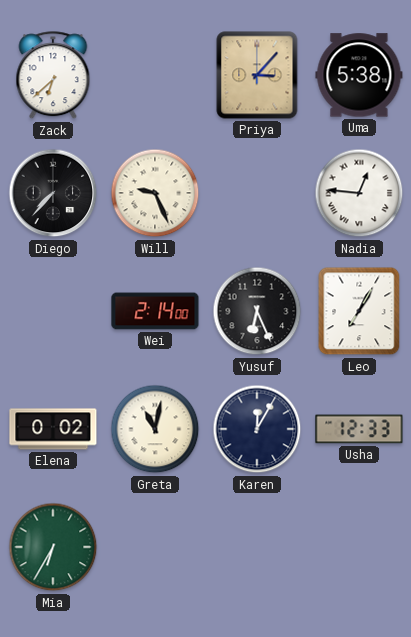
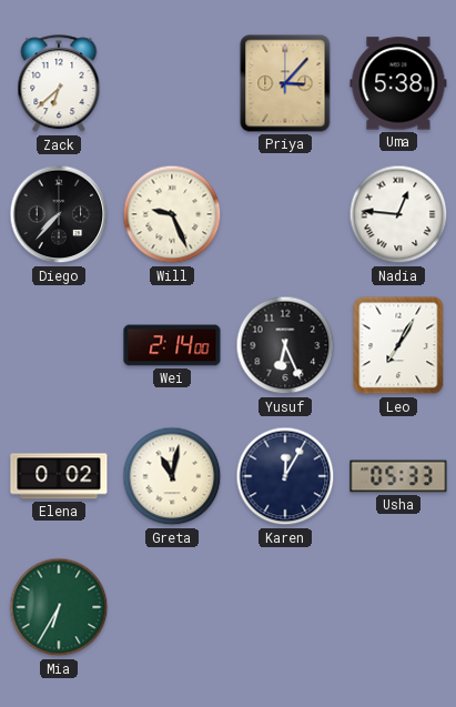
Usha: 12:33 -> 05:33 (398, 476)
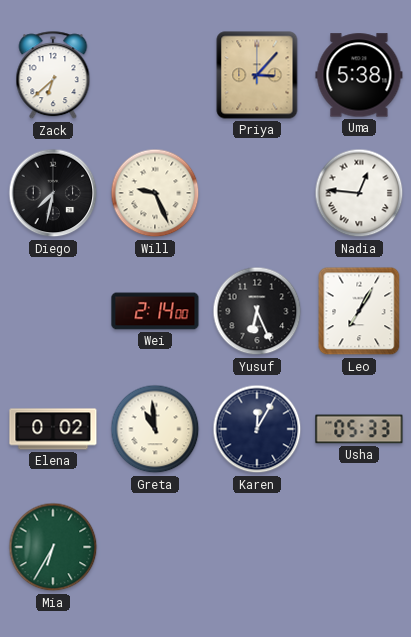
Diego: 7:37 -> 7:32 (53, 193)
Greta: 11:02 -> 10:59 (155, 429)
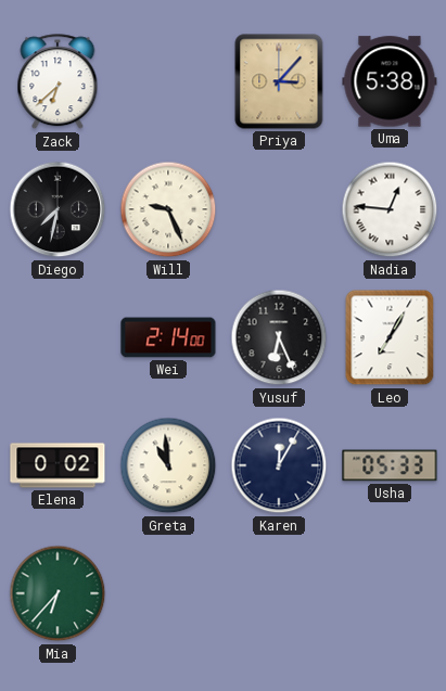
Mia: 6:35 -> 6:37 (58, 593)
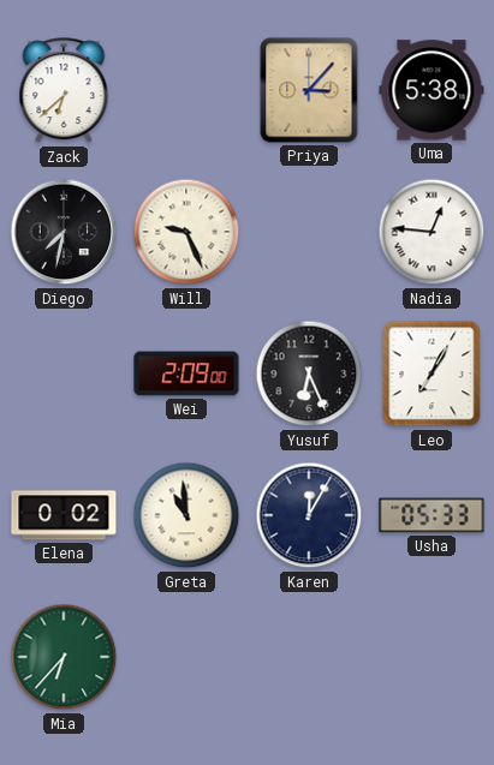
Wei: 2:14 -> 2:09 (186, 373)
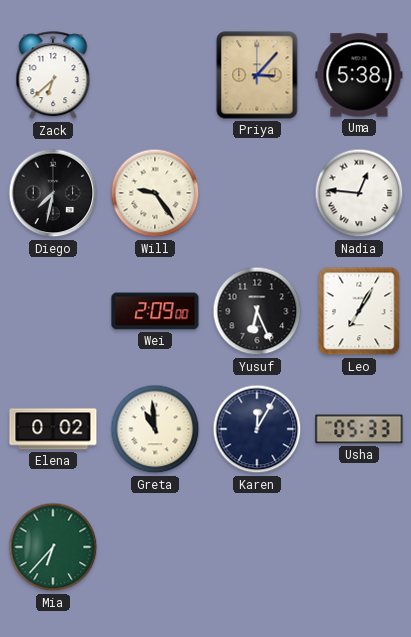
Will: 9:26 -> 9:24 (155, 193)
